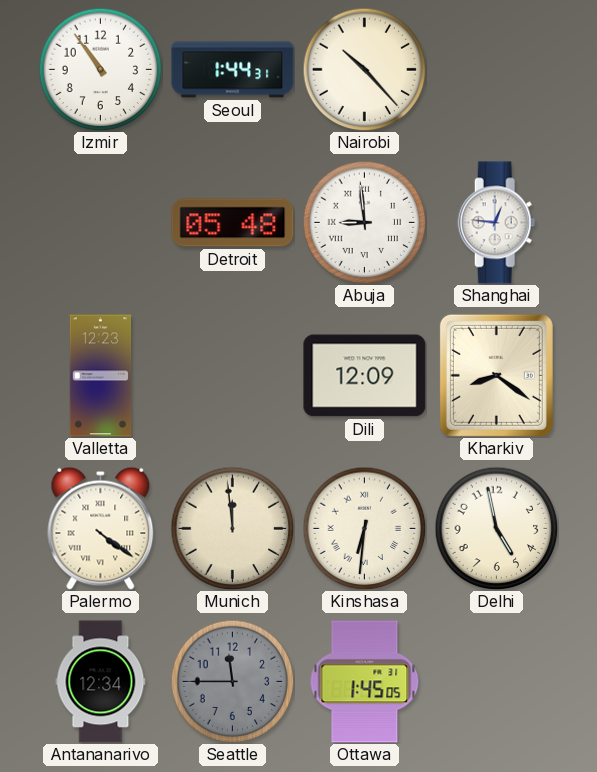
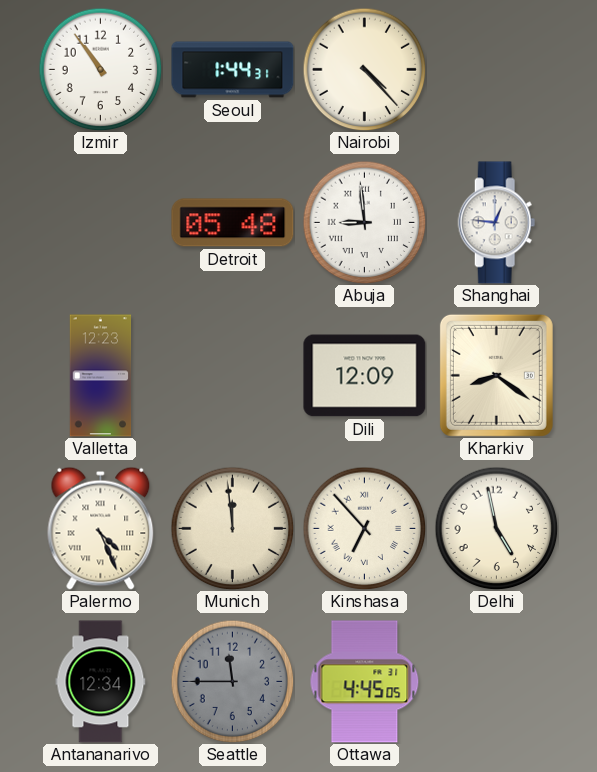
Nairobi: 10:23 -> 4:23 (364, 69)
Palermo: 4:21 -> 4:26 (101, 528)
Kinshasa: 6:31 -> 6:53 (364, 528)
Ottawa: 1:45 -> 4:45 (365, 682)
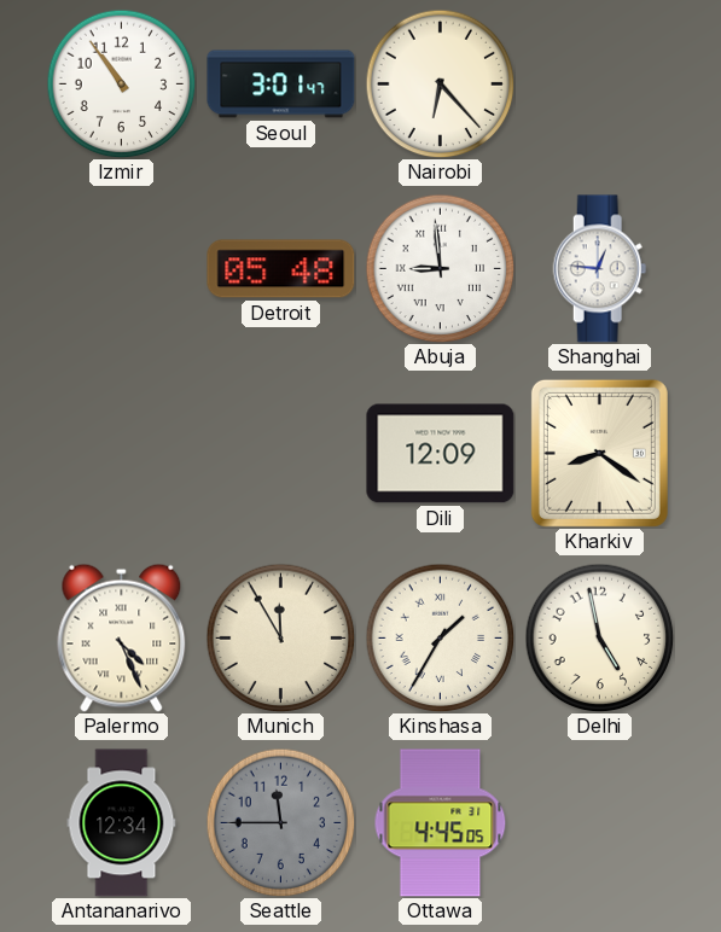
Seoul: 1:44 -> 3:01 (281, 85)
Nairobi: 4:23 -> 6:23 (440, 83)
Valletta: 12:23 -> none (101, 376)
Munich: 11:59 -> 11:55 (280, 637)
Kinshasa: 6:53 -> 1:35 (440, 637)
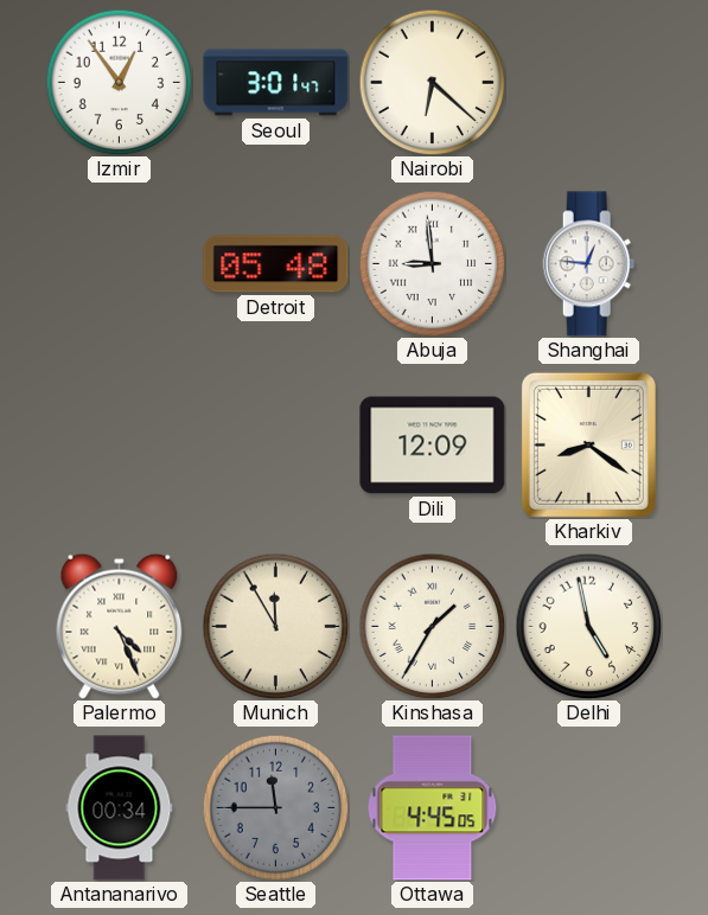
Izmir: 10:54 -> 12:54 (119, 82)
Nairobi: 6:23 -> 6:22 (432, 82)
Antananarivo: 12:34 -> 00:34 (120, 808)
